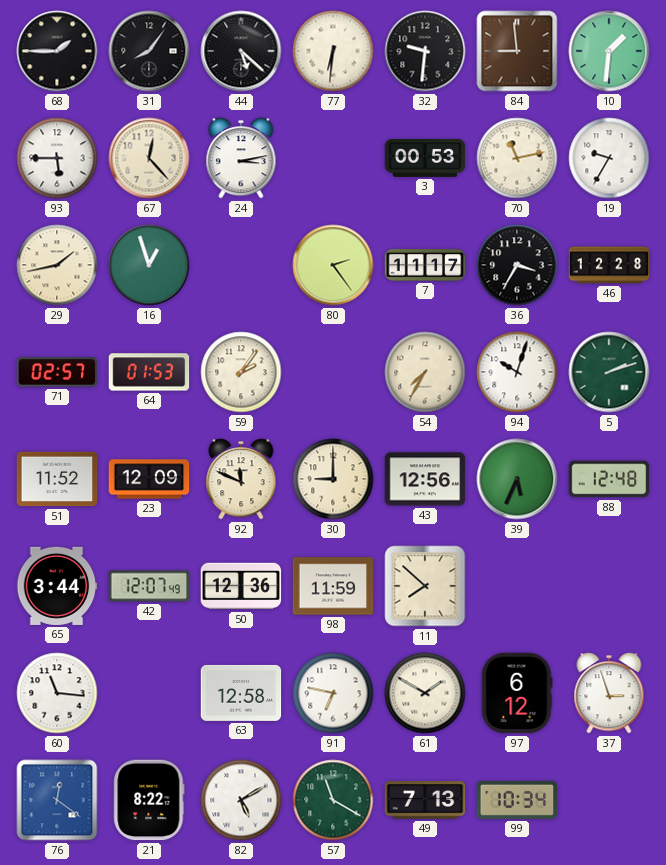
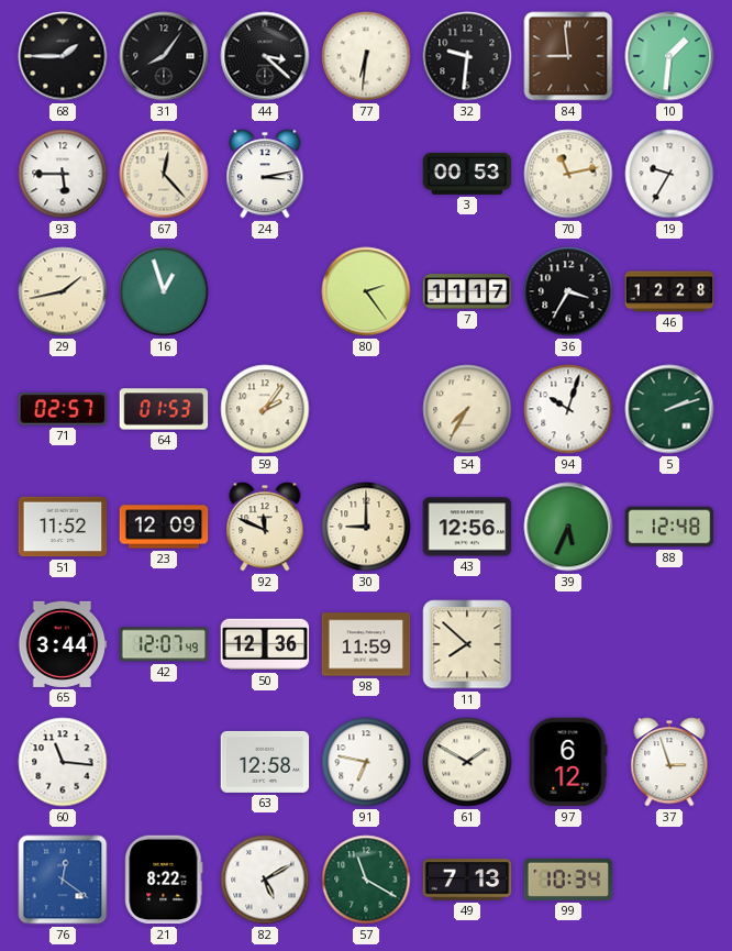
44: 5:22 -> 3:22 (265, 56)
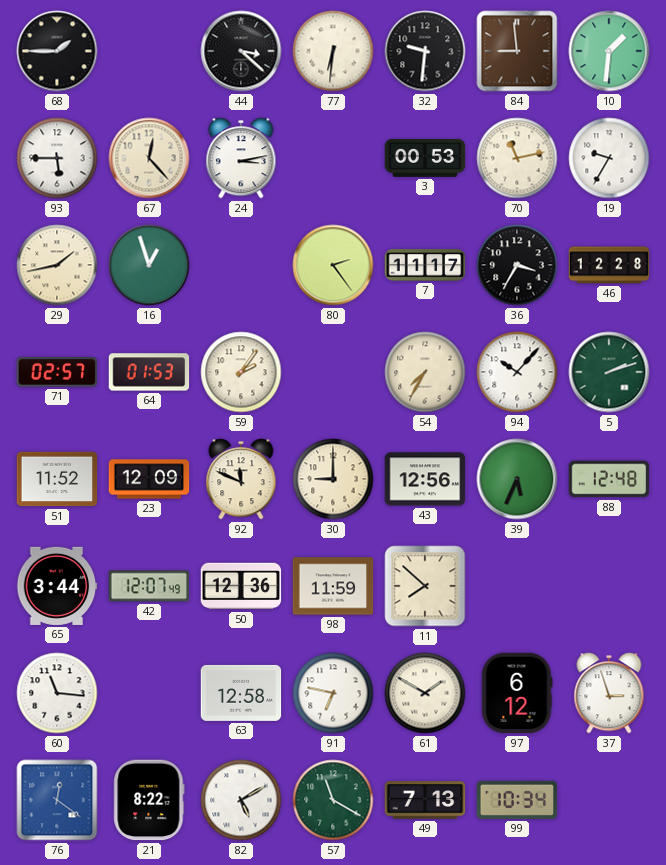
31: 8:06 -> none (164, 56)
94: 10:03 -> 10:07 (517, 372)
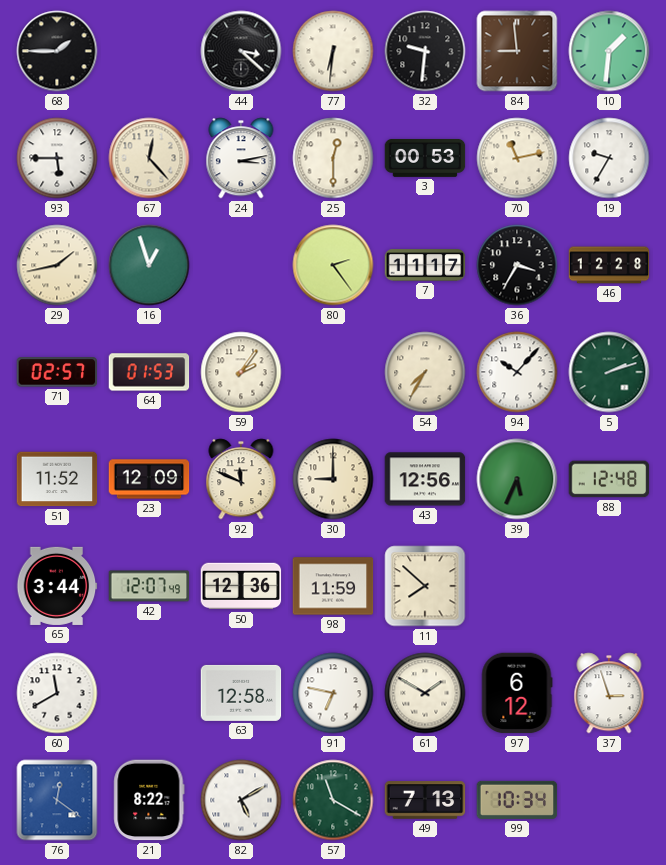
25: none -> 12:30 (333, 158)
60: 11:16 -> 11:40 (57, 693)
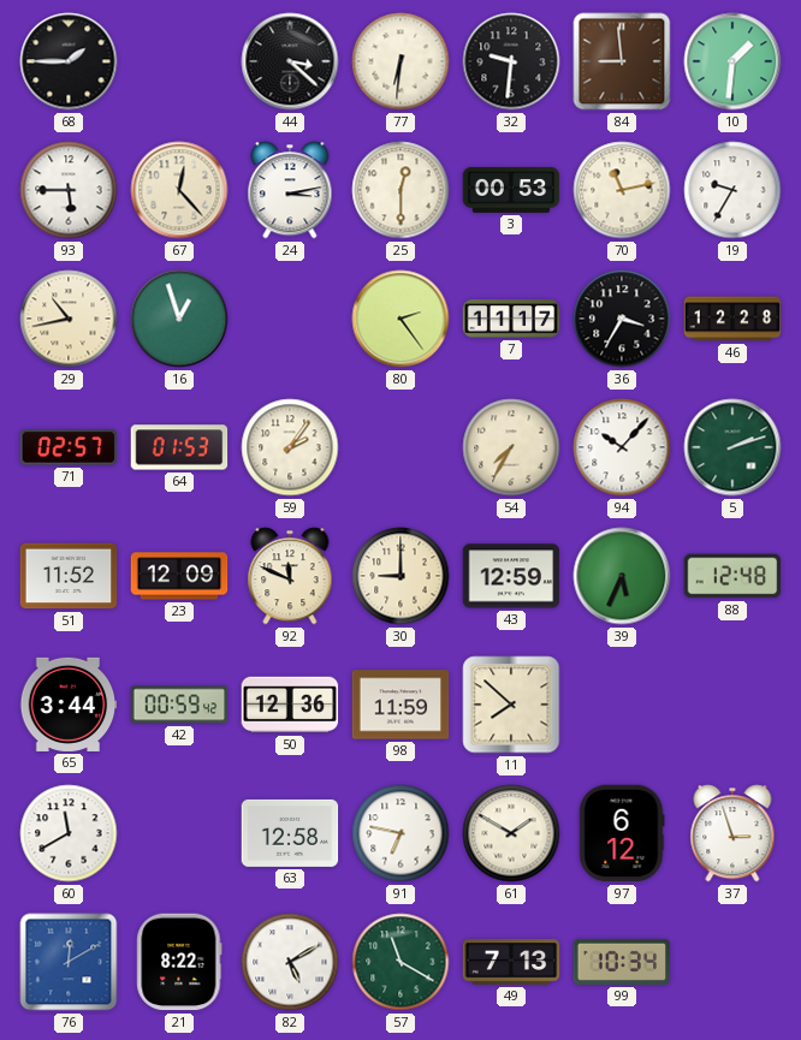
29: 1:43 -> 10:43 (69, 319)
43: 12:56 -> 12:59 (511, 576)
42: 12:07 -> 00:59 (179, 705)
76: 12:21 -> 12:10 (69, 962)
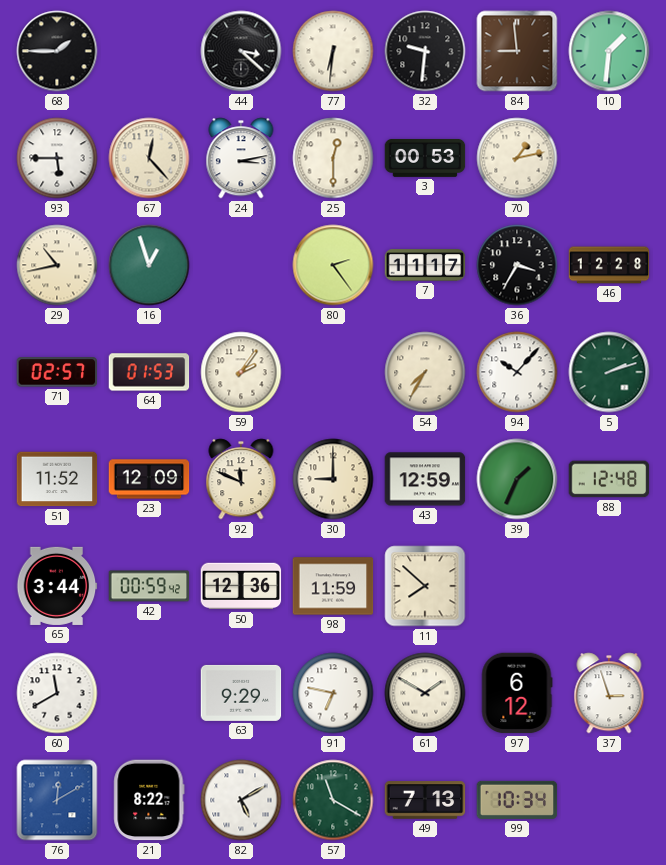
70: 11:13 -> 1:13 (517, 158)
19: 9:35 -> none (732, 190)
39: 5:34 -> 1:34 (517, 479)
63: 12:58 -> 9:29 (241, 693)
